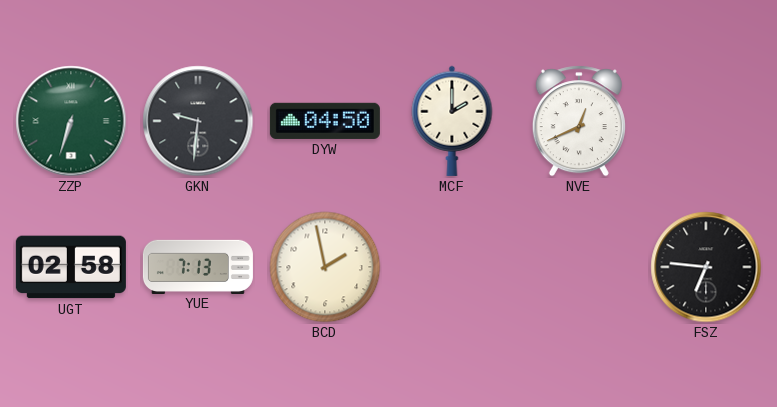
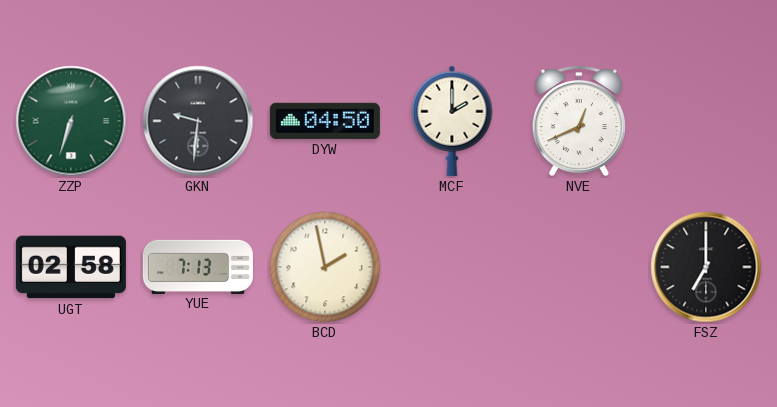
FSZ: 6:46 -> 7:00 (706, 267)
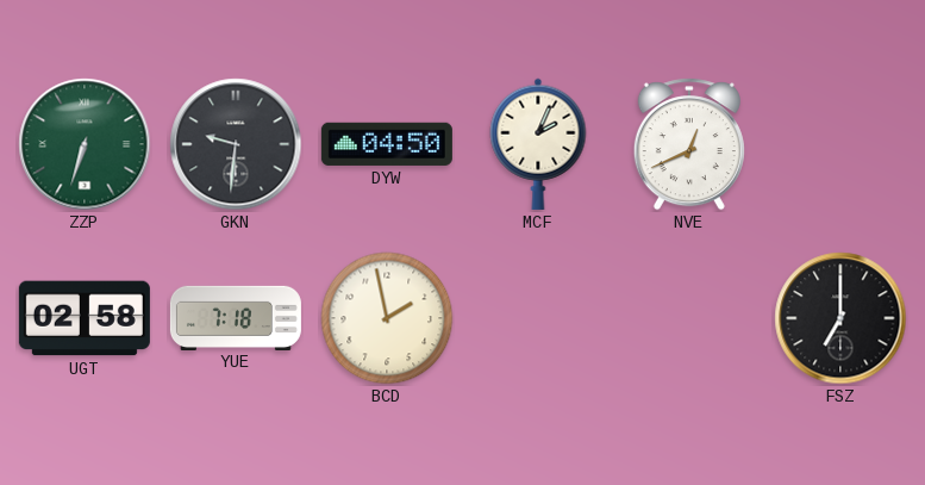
MCF: 2:00 -> 2:04 (538, 144)
YUE: 7:13 -> 7:18 (236, 317)
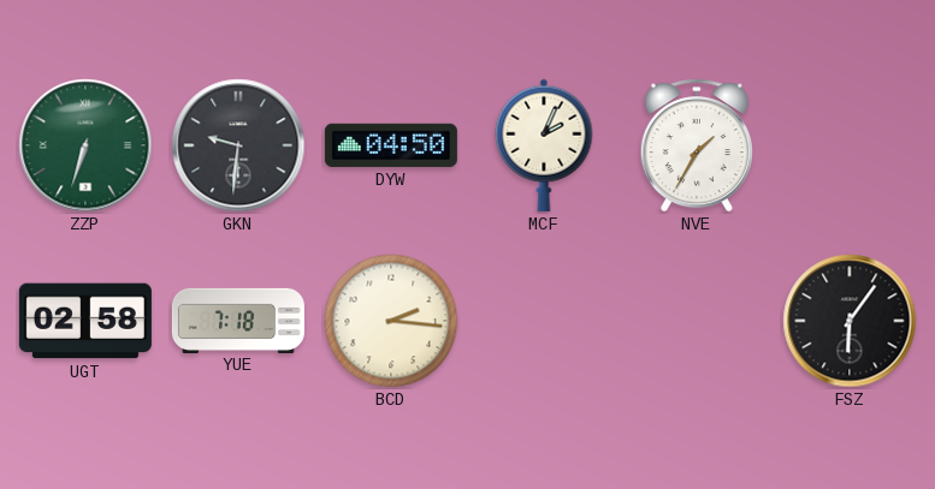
NVE: 12:41 -> 1:35 (697, 145)
BCD: 1:58 -> 2:16 (391, 321)
FSZ: 7:00 -> 6:06 (850, 321)
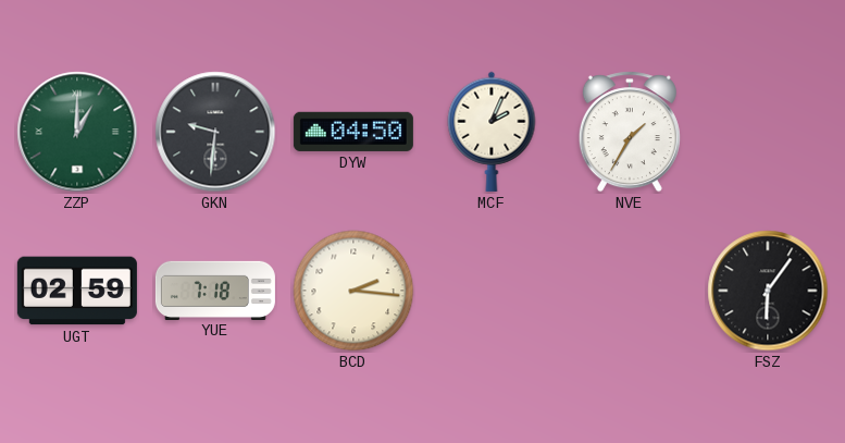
ZZP: 6:33 -> 1:00 (77, 132)
UGT: 02:58 -> 02:59 (77, 291)
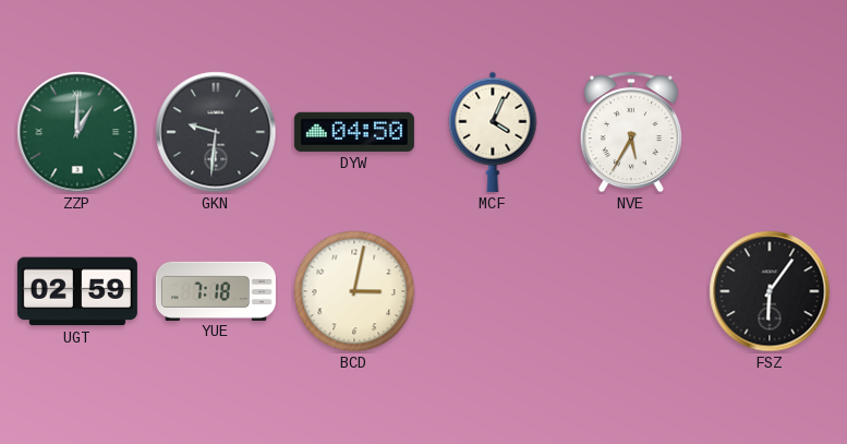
MCF: 2:04 -> 4:04 (493, 132)
NVE: 1:35 -> 5:35 (631, 132)
BCD: 2:16 -> 3:02 (354, 291)
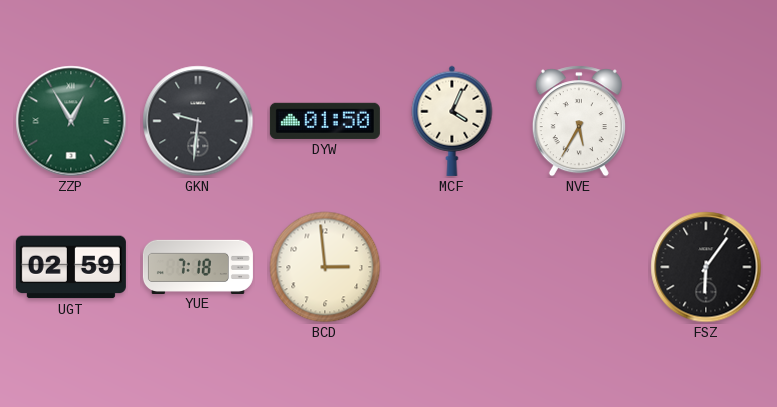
ZZP: 1:00 -> 12:55 (71, 121)
DYW: 04:50 -> 01:50 (325, 121)
BCD: 3:02 -> 2:59 (325, 267)
